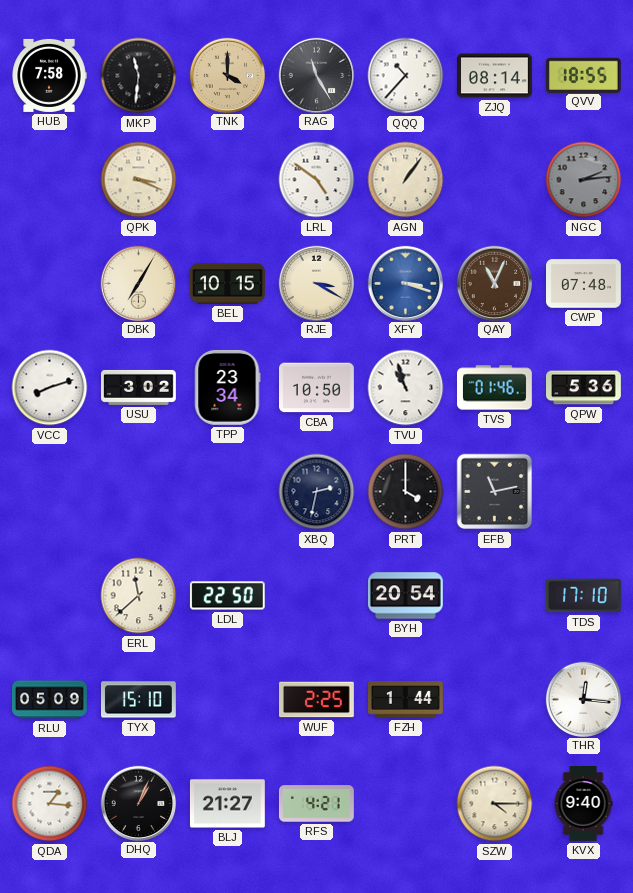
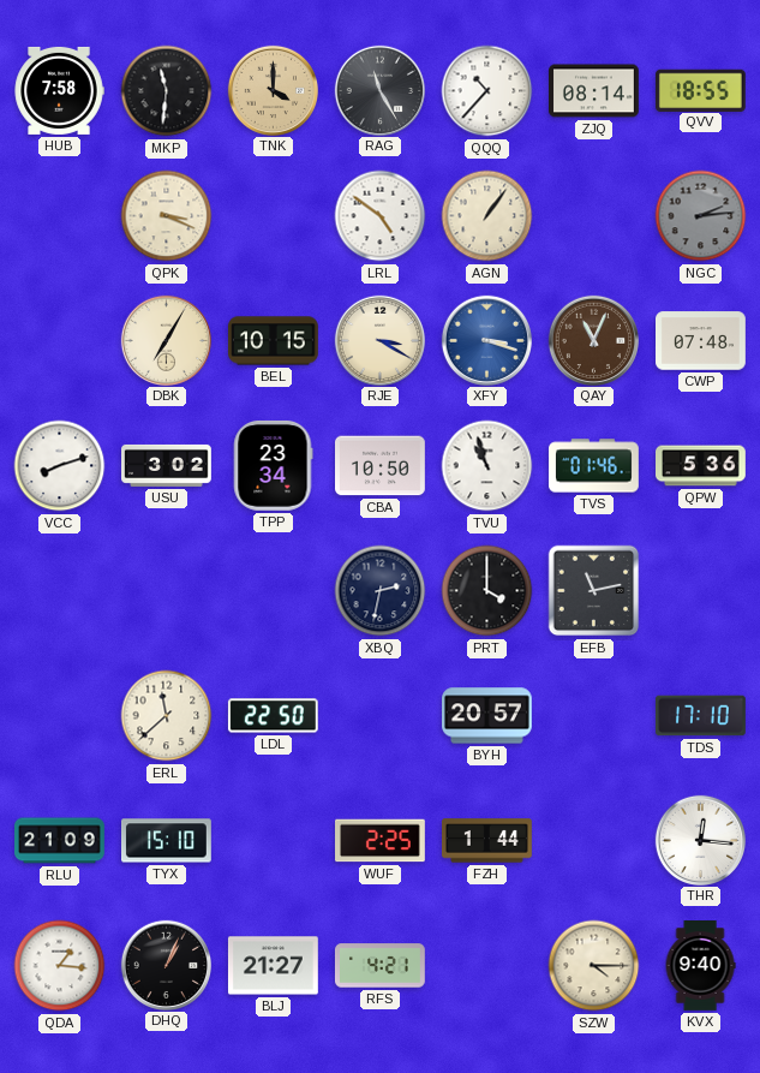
BYH: 20:54 -> 20:57 (487, 716)
RLU: 05:09 -> 21:09 (60, 841)
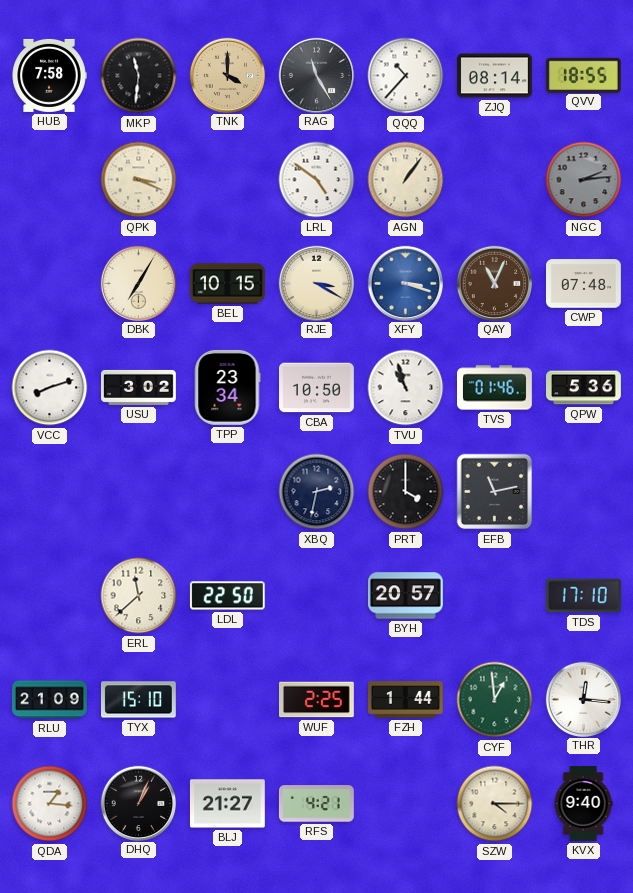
CYF: none -> 12:59 (495, 700)
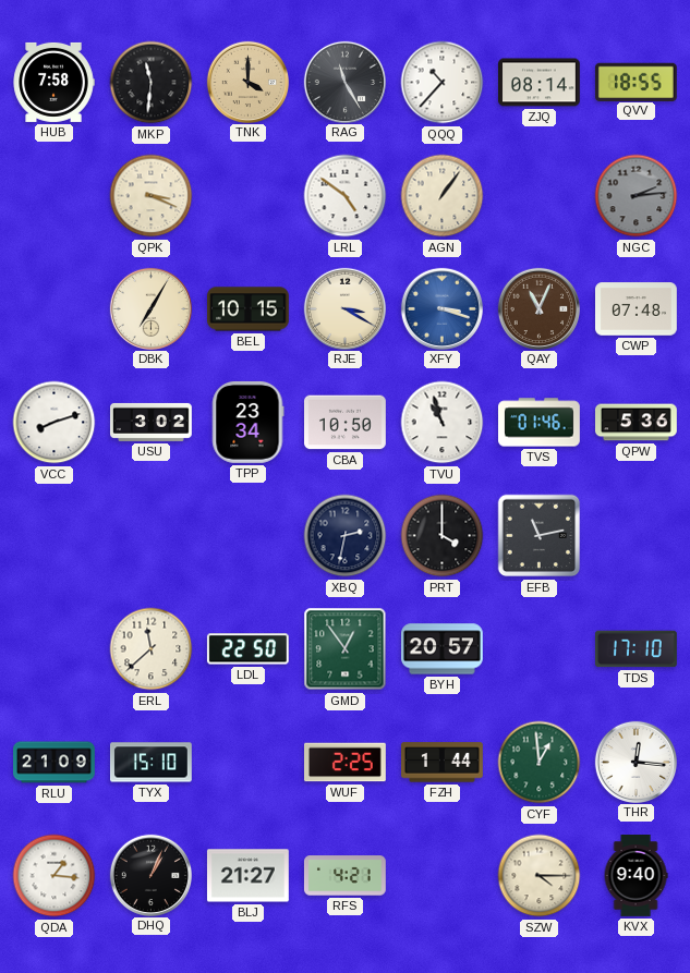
GMD: none -> 12:54 (346, 649)
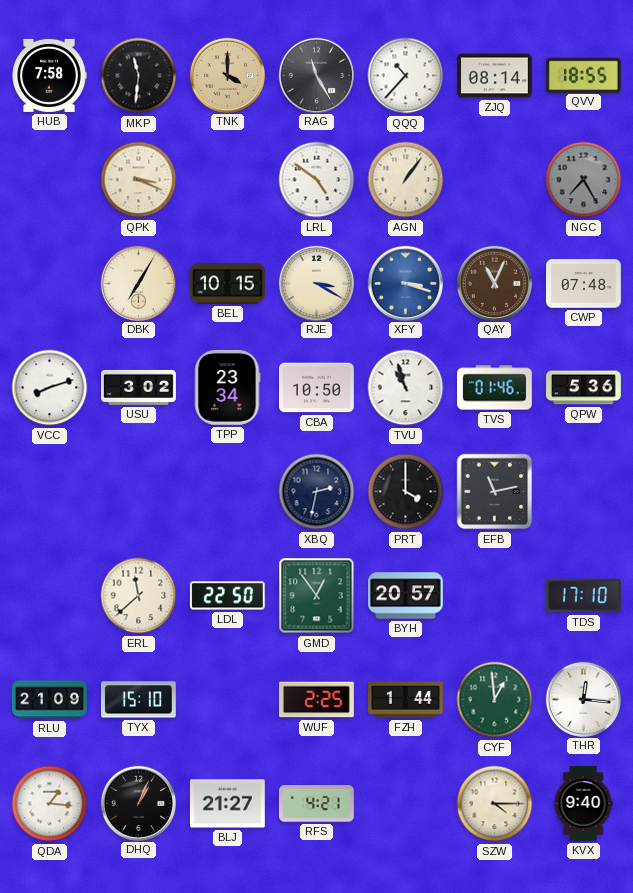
NGC: 2:14 -> 7:25 (584, 180)
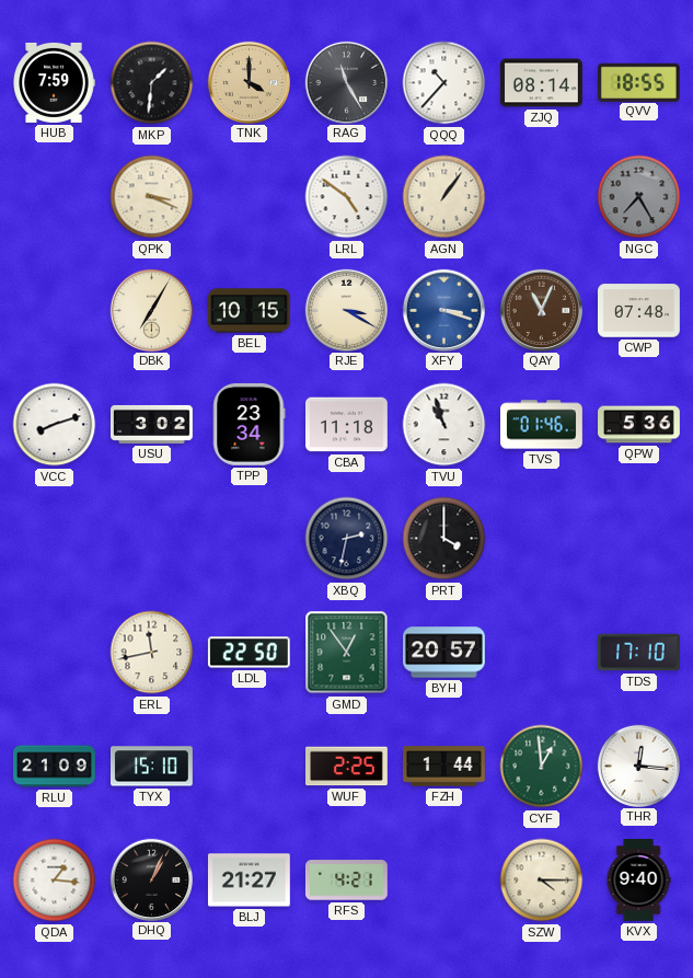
HUB: 7:58 -> 7:59 (54, 82)
MKP: 11:31 -> 1:31 (152, 83)
CBA: 10:50 -> 11:18 (347, 425)
EFB: 11:13 -> none (495, 492)
ERL: 11:38 -> 11:43 (152, 653)
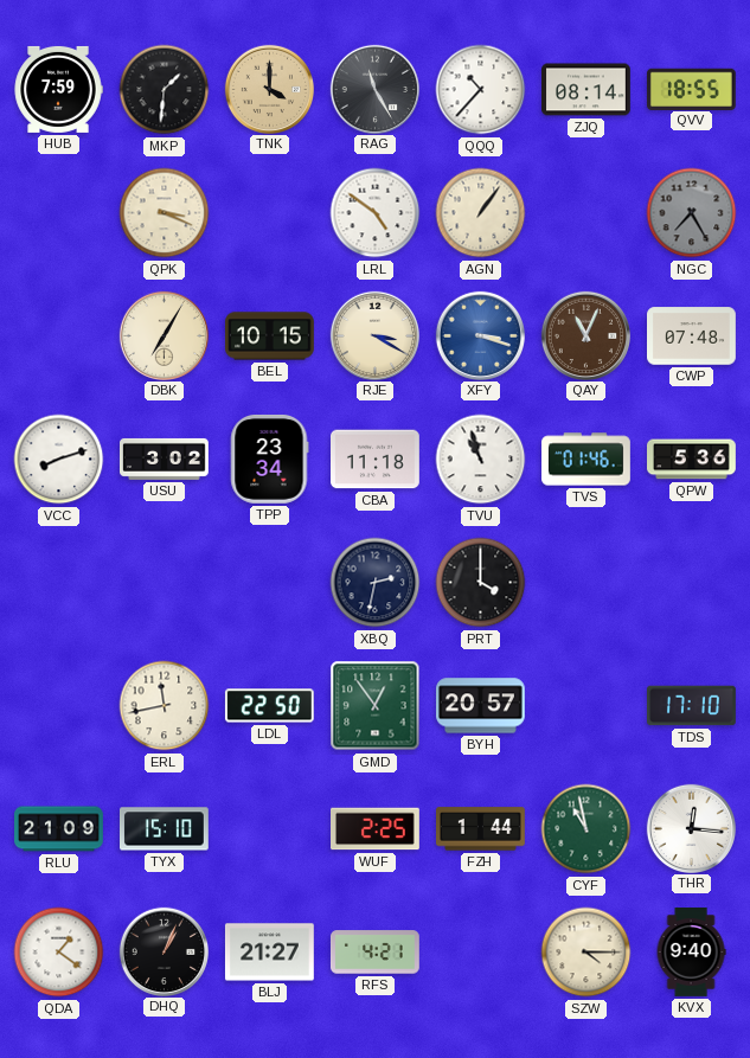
CYF: 12:59 -> 10:58 (586, 829)
QDA: 1:16 -> 1:21 (59, 953)
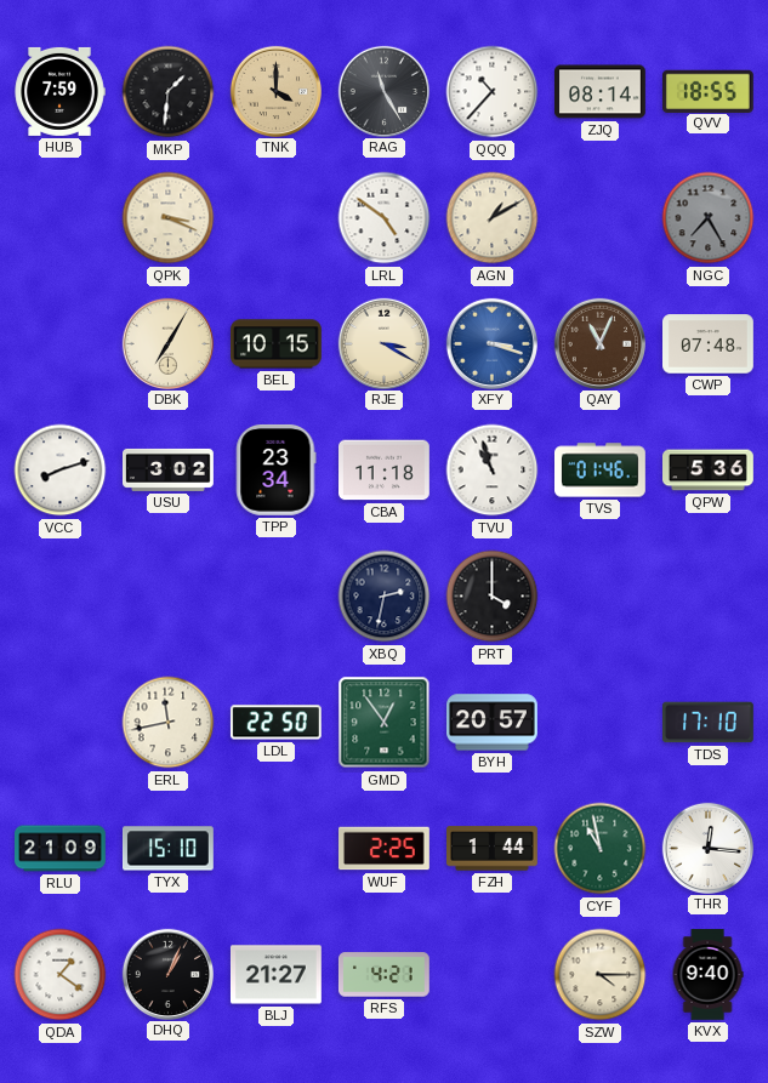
AGN: 1:06 -> 1:10 (493, 218)
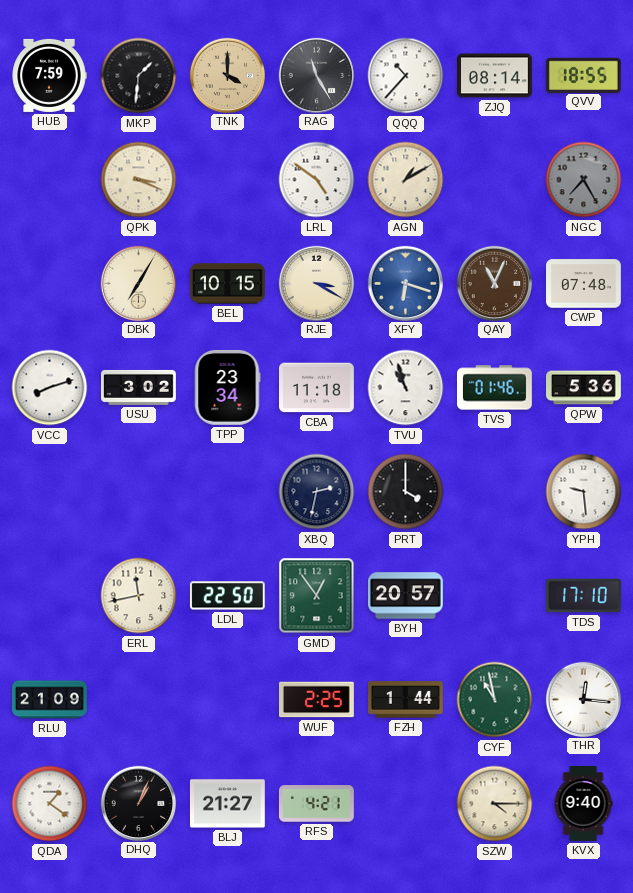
XFY: 3:18 -> 6:18 (405, 283)
YPH: none -> 9:29 (584, 492)
TYX: 15:10 -> none (169, 849)
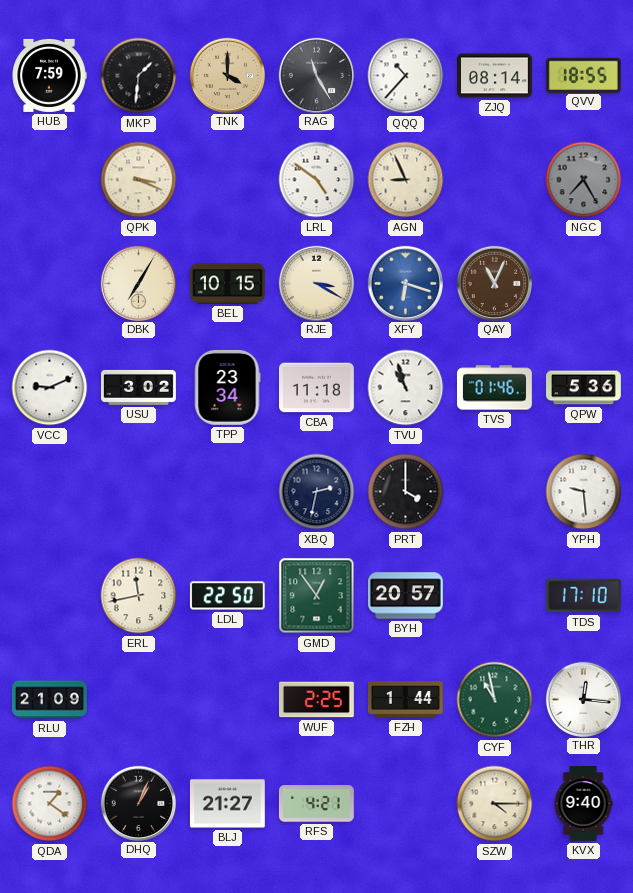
AGN: 1:10 -> 8:56 (406, 180)
CWP: 07:48 -> none (584, 284)
VCC: 8:12 -> 9:11 (50, 388)
